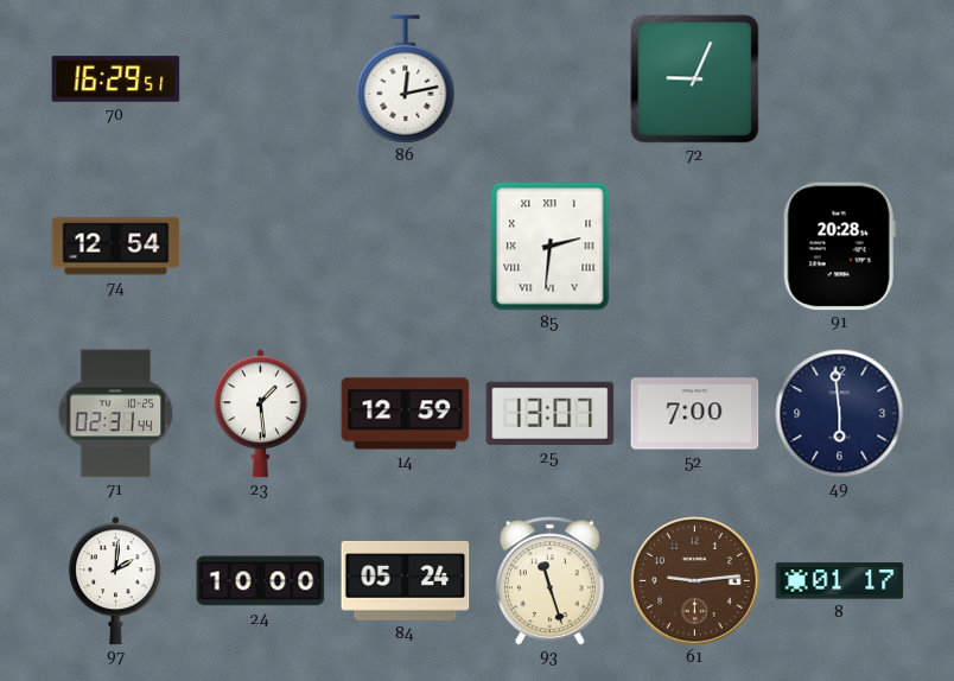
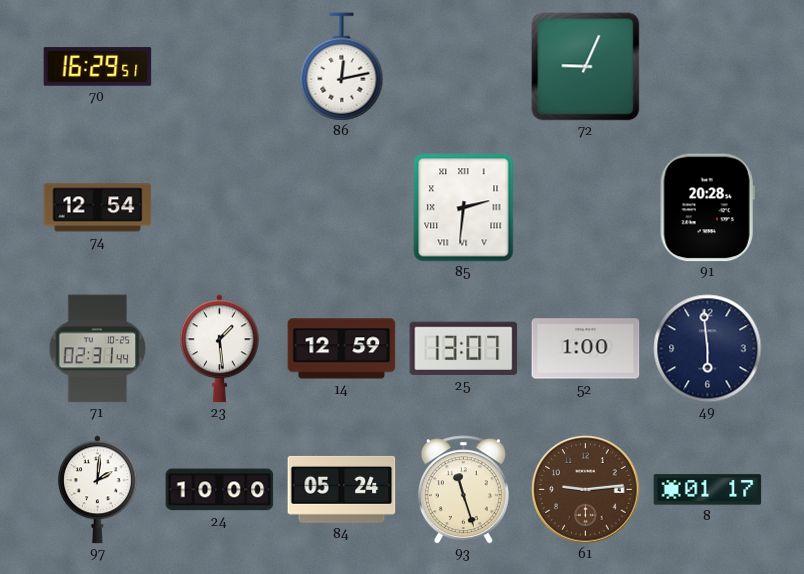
52: 7:00 -> 1:00 (586, 349)
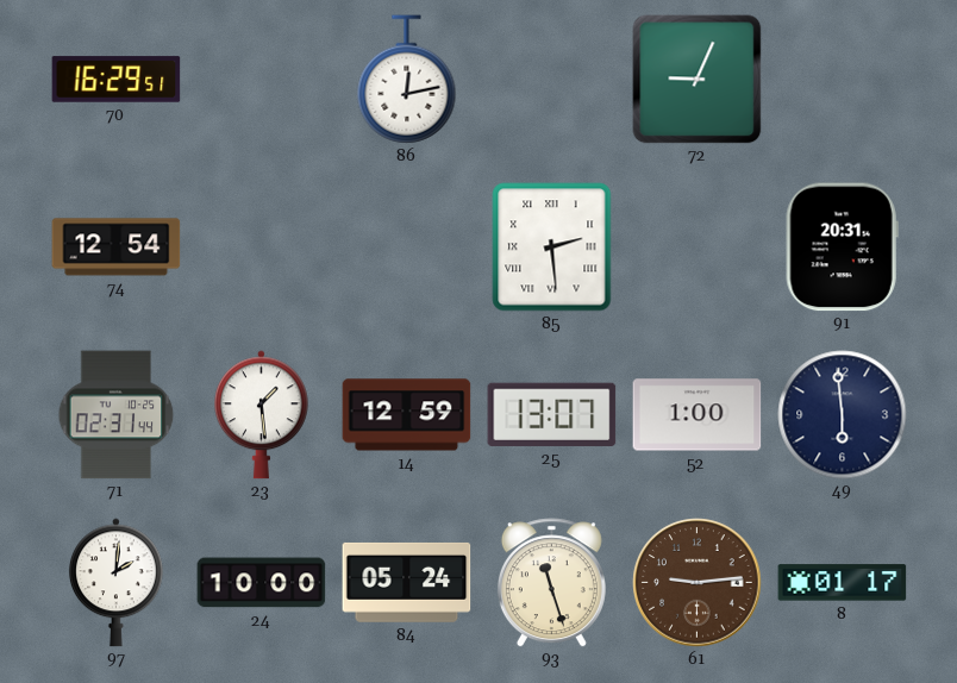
85: 2:31 -> 2:29 (552, 247)
91: 20:28 -> 20:31 (842, 247)
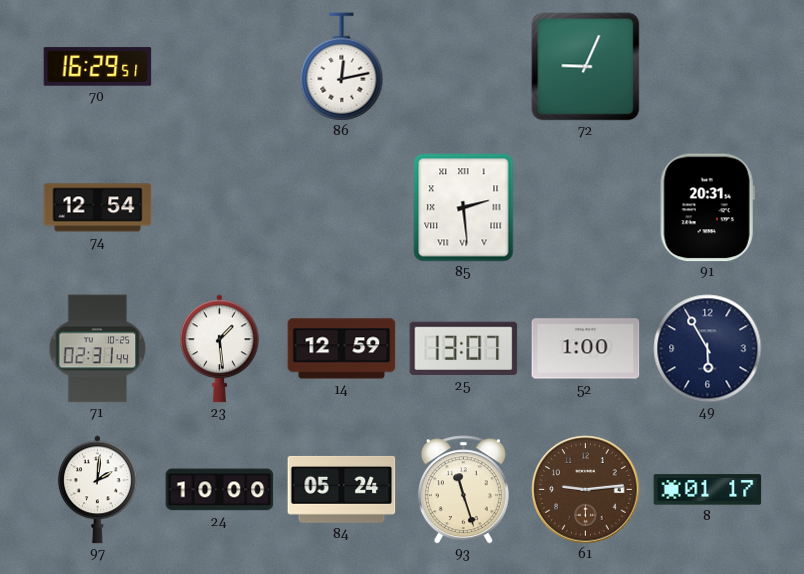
49: 5:59 -> 5:55 (708, 349)
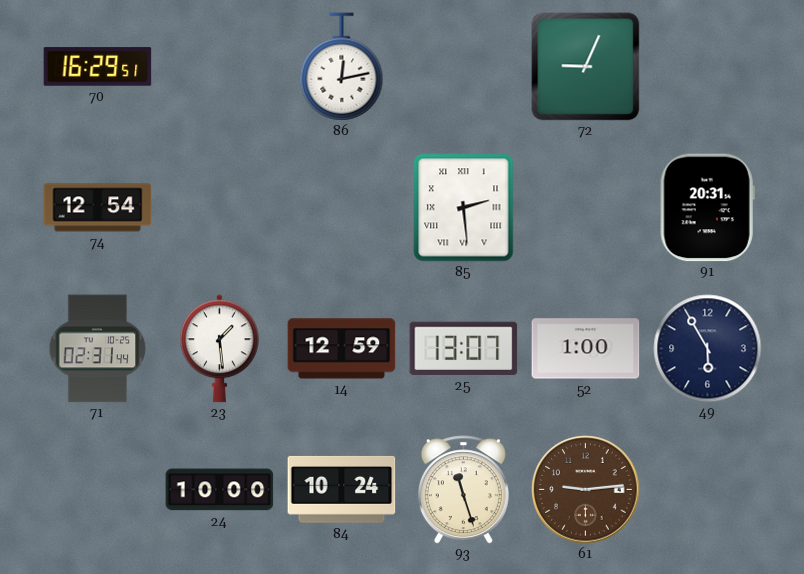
97: 2:01 -> none (97, 490)
84: 05:24 -> 10:24 (342, 489)
8: 01:17 -> none (708, 490)
